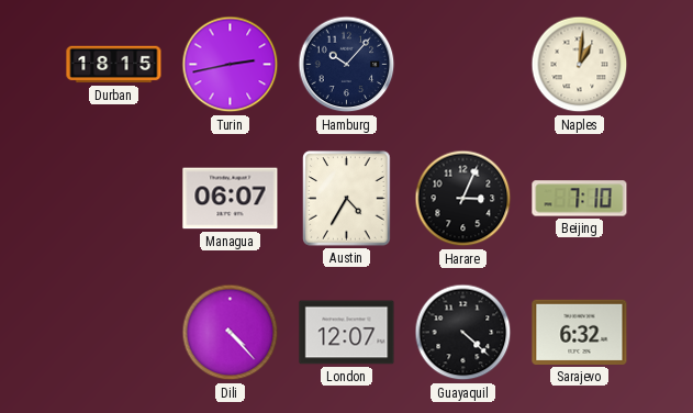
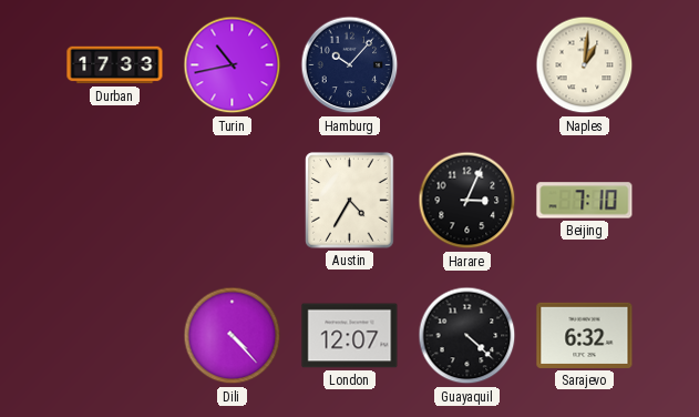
Durban: 18:15 -> 17:33 (115, 65)
Turin: 2:43 -> 10:43 (233, 65)
Managua: 06:07 -> none (231, 199)
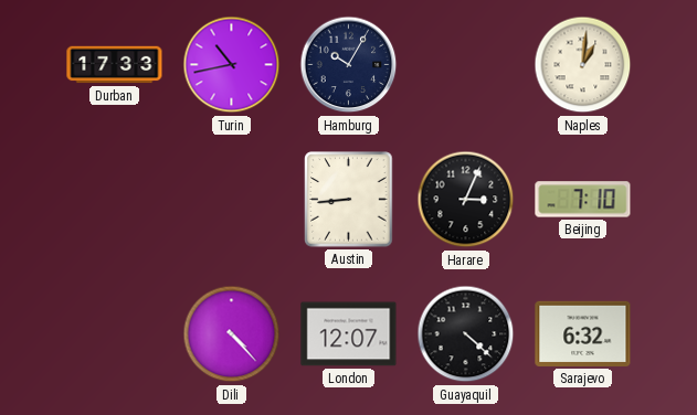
Hamburg: 10:07 -> 10:05 (349, 65)
Austin: 4:35 -> 8:44 (349, 200)
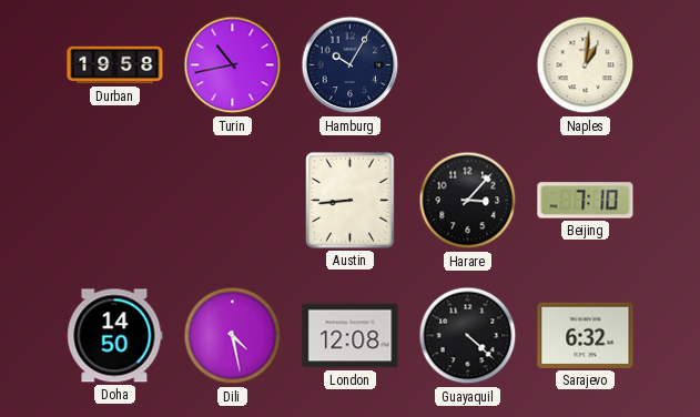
Durban: 17:33 -> 19:58 (115, 65)
Harare: 3:04 -> 3:07 (468, 201)
Doha: none -> 14:50 (115, 336)
Dili: 4:23 -> 4:28 (233, 336)
London: 12:07 -> 12:08 (351, 336)
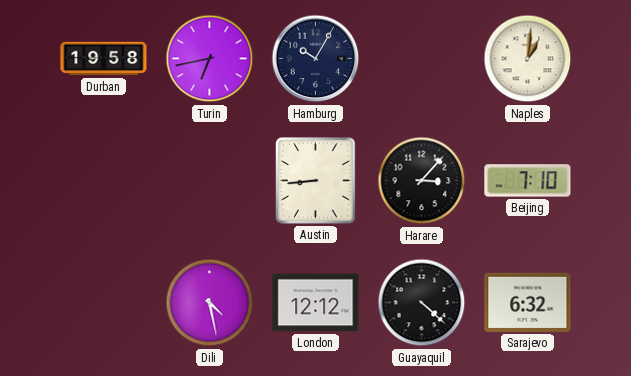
Turin: 10:43 -> 6:43 (210, 59)
Doha: 14:50 -> none (115, 336)
London: 12:08 -> 12:12 (316, 303)
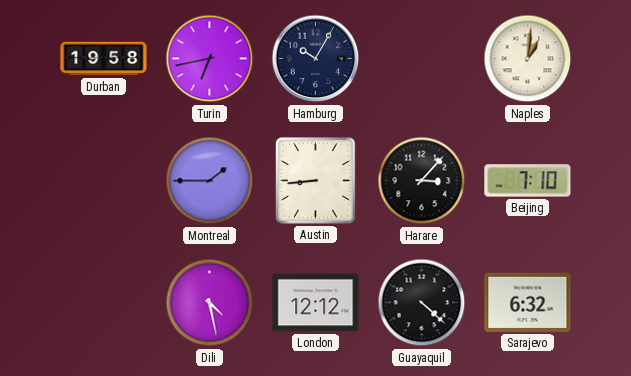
Montreal: none -> 1:45 (210, 181)
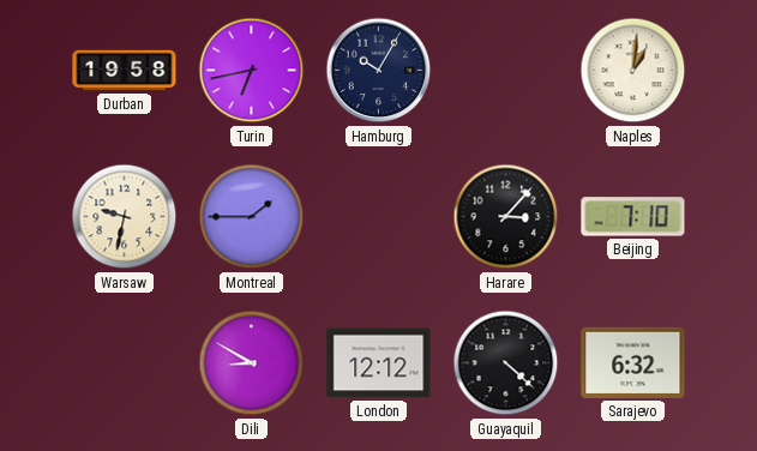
Warsaw: none -> 9:32 (125, 217)
Austin: 8:44 -> none (316, 181)
Dili: 4:28 -> 8:50 (252, 363)
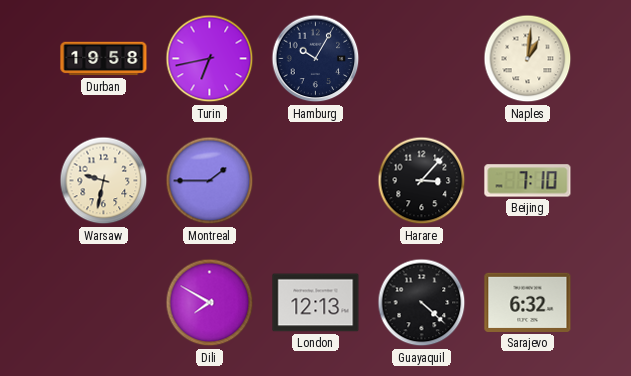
Dili: 8:50 -> 7:50 (210, 303)
London: 12:12 -> 12:13 (316, 303)
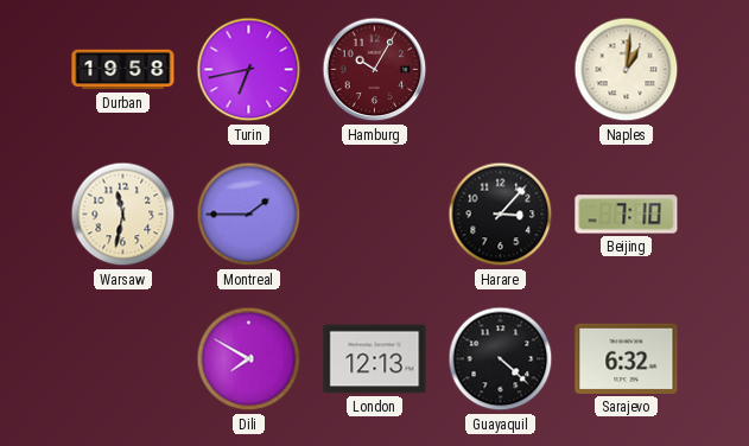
Hamburg dial: navy -> burgundy (375, 70)
Warsaw: 9:32 -> 11:32 (123, 215)
